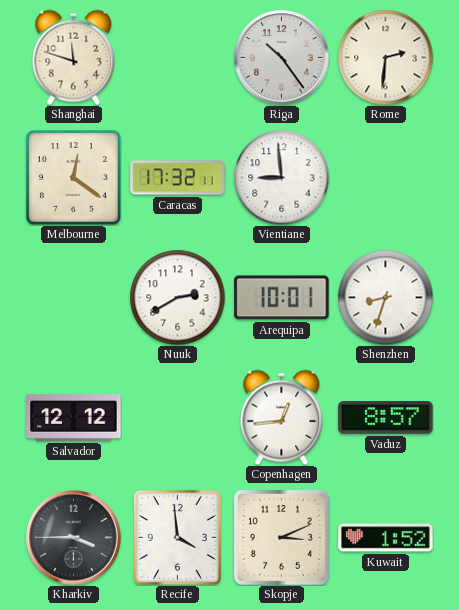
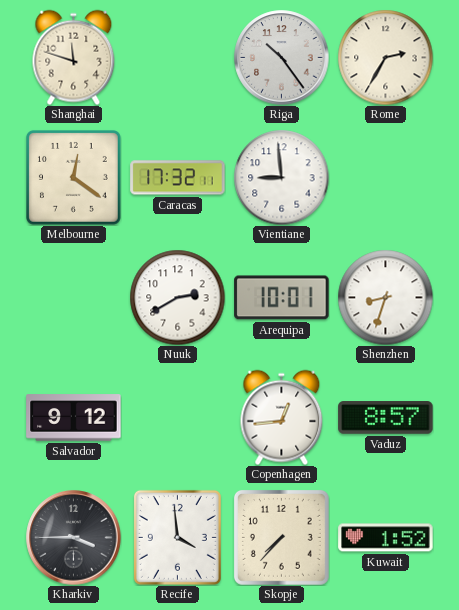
Rome: 2:31 -> 2:35 (385, 57)
Salvador: 12:12 -> 9:12 (74, 418)
Skopje: 3:11 -> 7:37 (281, 537)
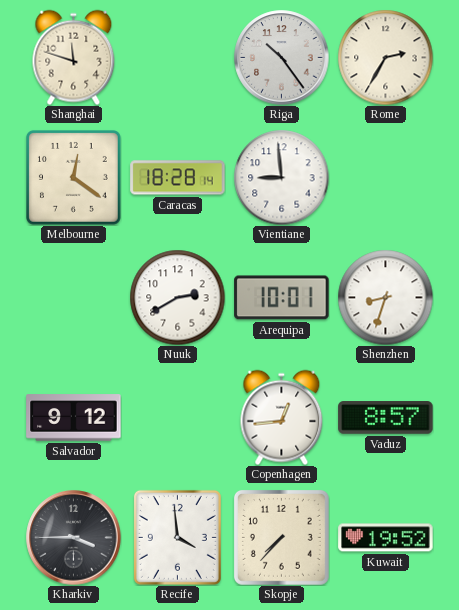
Caracas: 17:32 -> 18:28 (178, 178)
Kuwait: 1:52 -> 19:52 (386, 538)
